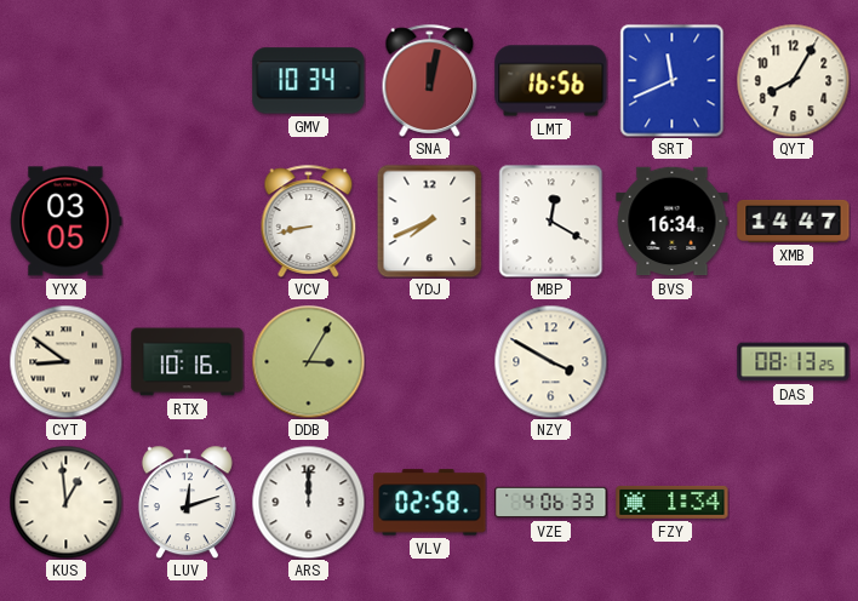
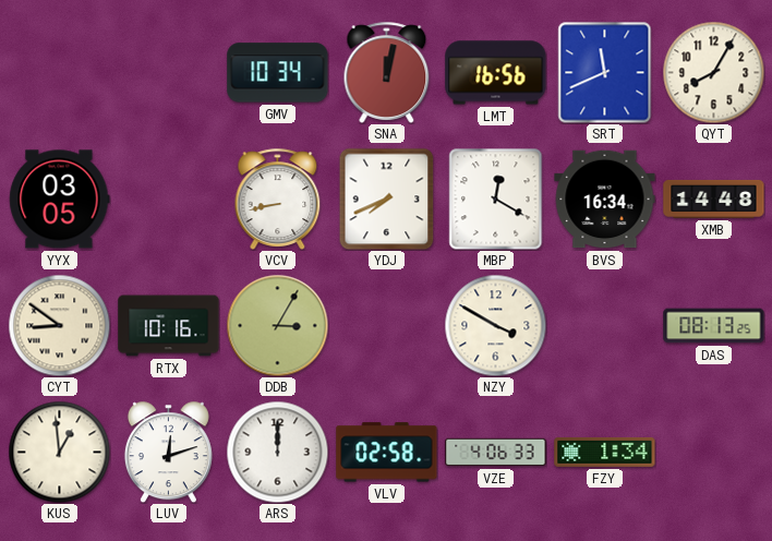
XMB: 14:47 -> 14:48 (714, 199)
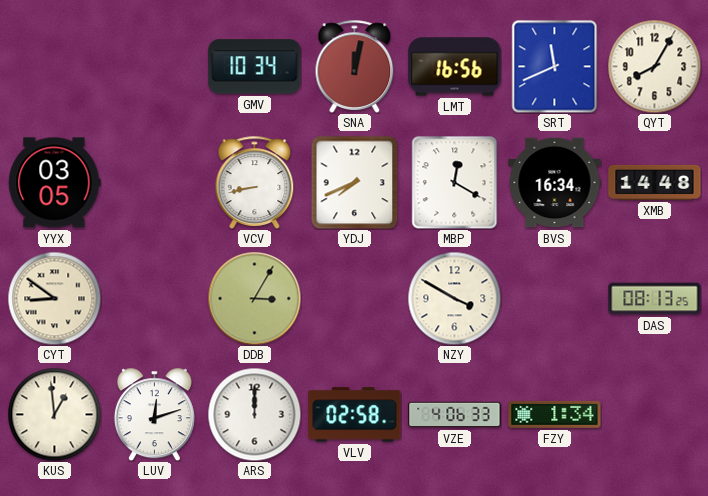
RTX: 10:16 -> none (169, 326)
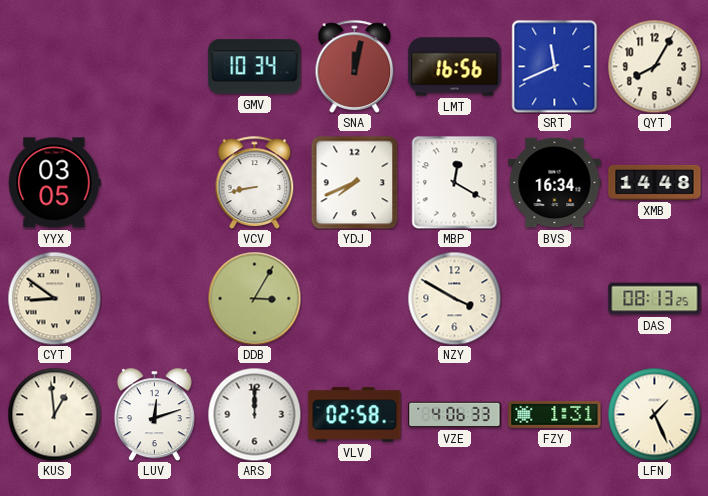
FZY: 1:34 -> 1:31 (555, 414)
LFN: none -> 1:26 (654, 414)
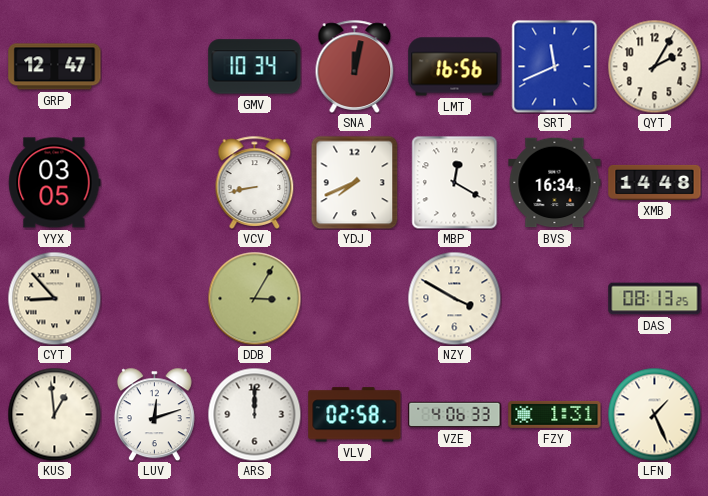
GRP: none -> 12:47 (55, 67)
QYT: 8:05 -> 2:05 (654, 66)
CYT: 8:51 -> 8:53 (54, 298)
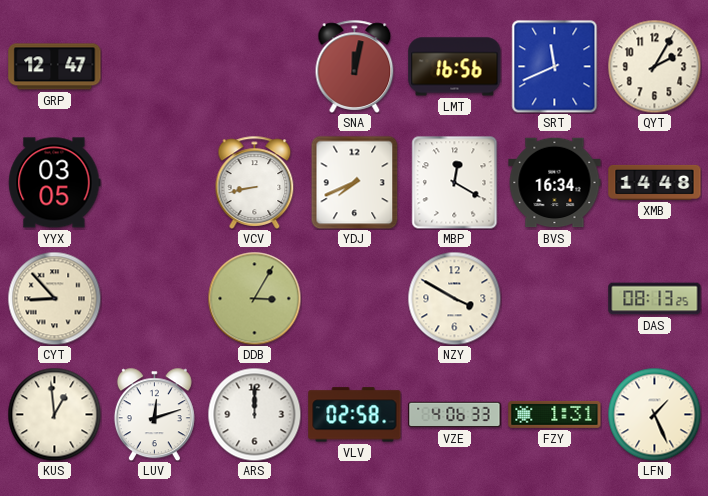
GMV: 10:34 -> none (255, 67)
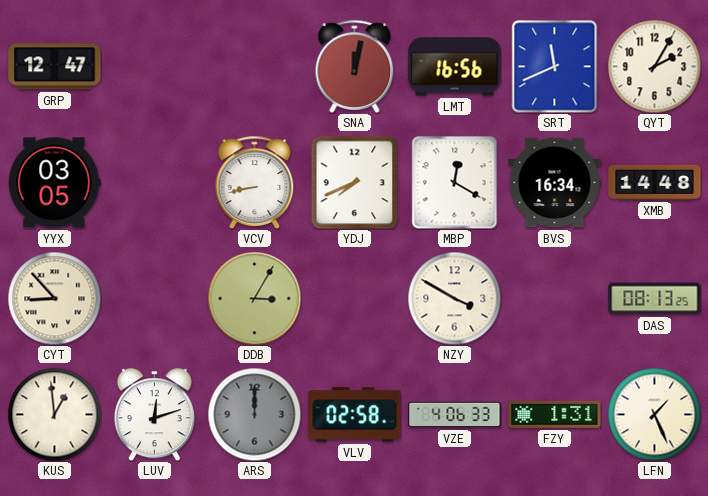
ARS dial: white -> grey (254, 414)
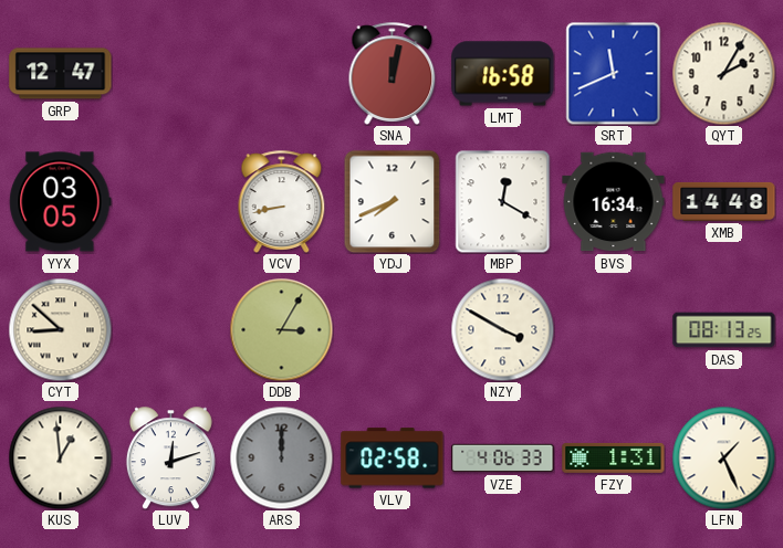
LMT: 16:56 -> 16:58 (503, 74)
CYT: 8:53 -> 8:52 (60, 329)
